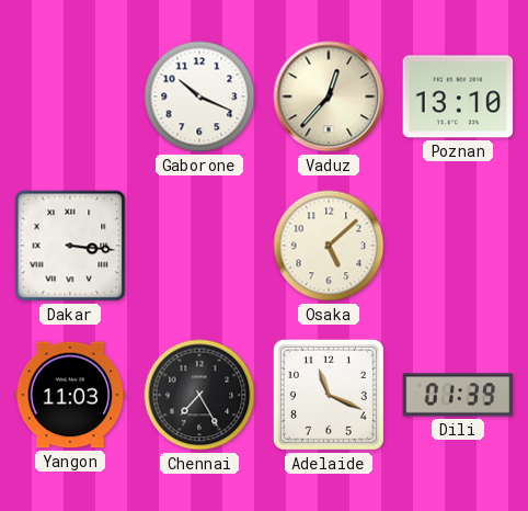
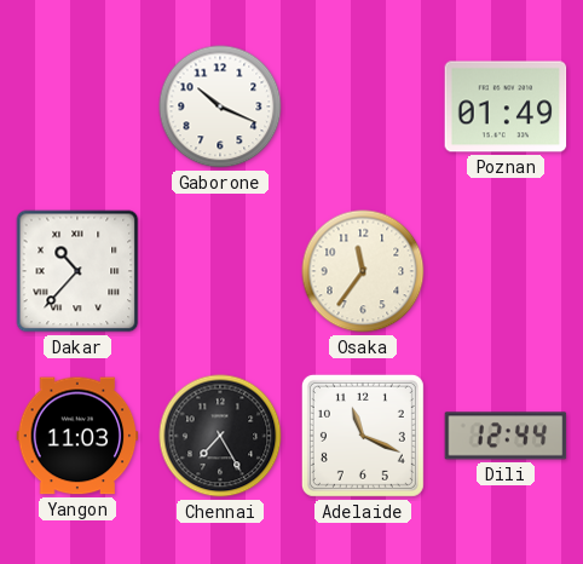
Vaduz: 12:37 -> none (329, 96)
Poznan: 13:10 -> 01:49 (506, 107)
Dakar: 3:16 -> 10:37 (77, 271)
Osaka: 5:08 -> 11:36 (363, 271)
Dili: 01:39 -> 12:44 (506, 436)
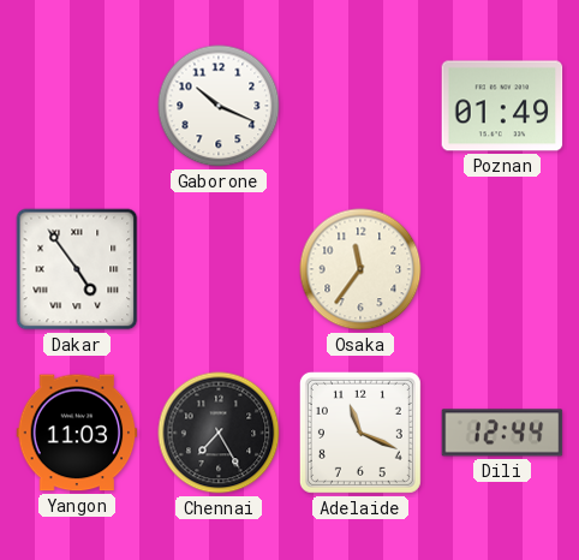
Dakar: 10:37 -> 4:54 (77, 269)
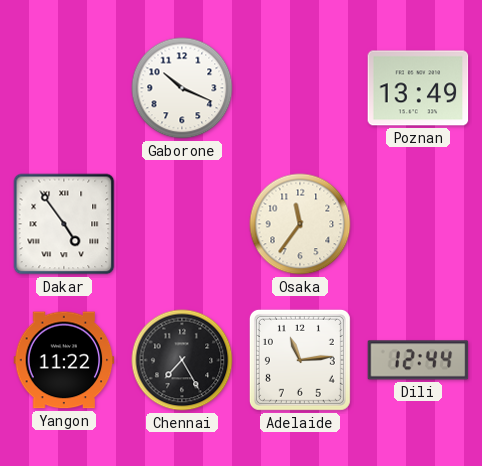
Poznan: 01:49 -> 13:49 (418, 88)
Yangon: 11:03 -> 11:22 (64, 360)
Adelaide: 11:19 -> 11:14 (300, 360)
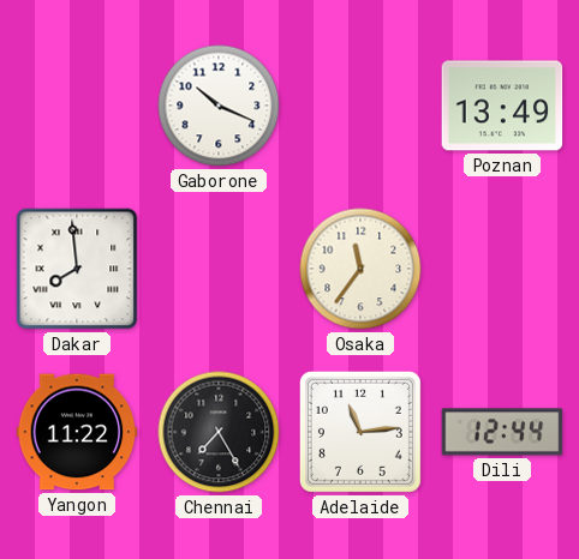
Dakar: 4:54 -> 7:59 (77, 269)
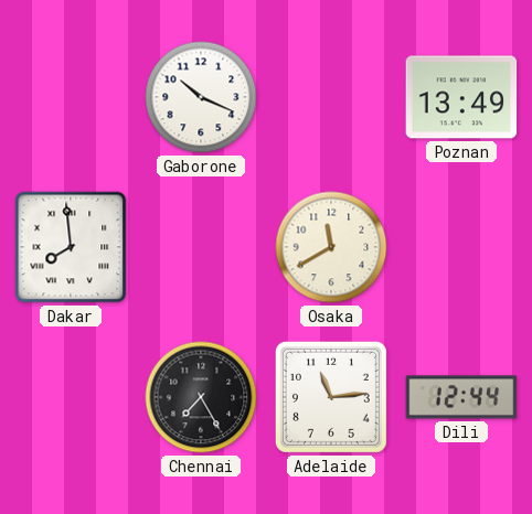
Osaka: 11:36 -> 11:40 (331, 247)
Yangon: 11:22 -> none (77, 432)
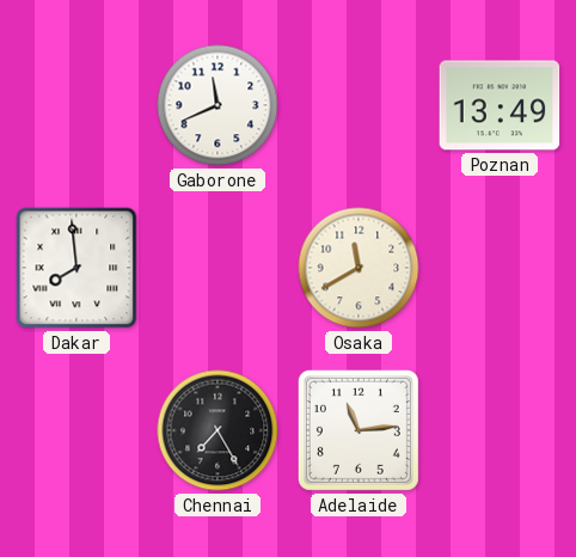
Gaborone: 10:19 -> 11:41 (217, 105)
Dili: 12:44 -> none (461, 397)
